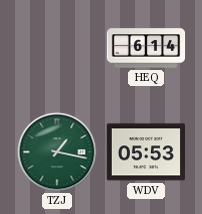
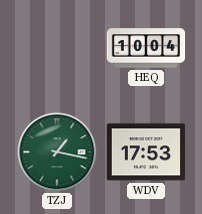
HEQ: 6:14 -> 10:04 (146, 48)
WDV: 05:53 -> 17:53 (145, 152)
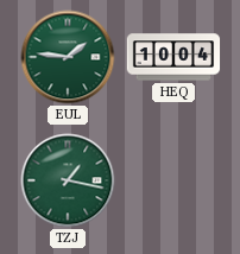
EUL: none -> 1:46 (68, 57)
WDV: 17:53 -> none (145, 152)
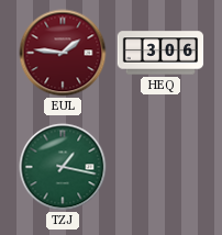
EUL dial: green -> burgundy (63, 53)
HEQ: 10:04 -> 3:06 (160, 53)
